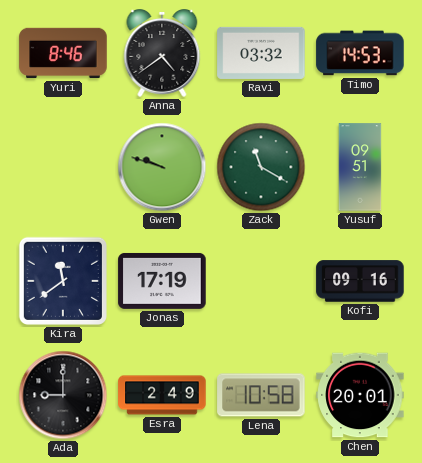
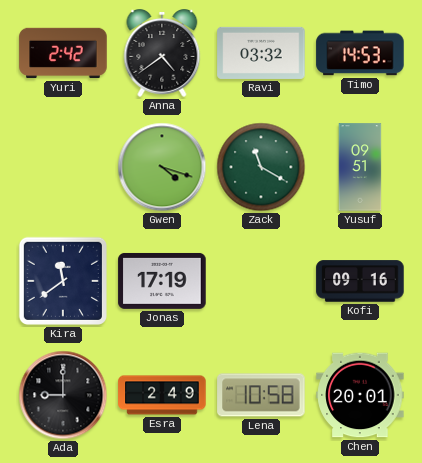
Yuri: 8:46 -> 2:42 (63, 53)
Gwen: 9:48 -> 4:18 (162, 167)
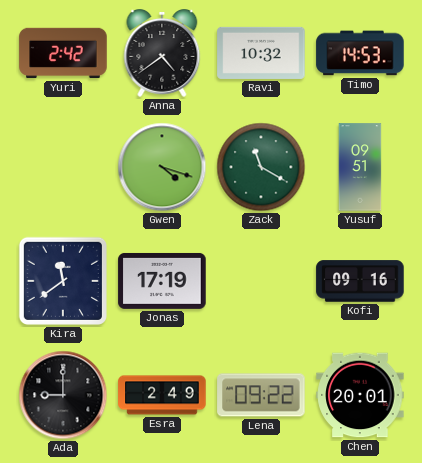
Ravi: 03:32 -> 10:32 (261, 53)
Lena: 10:58 -> 09:22 (261, 395)
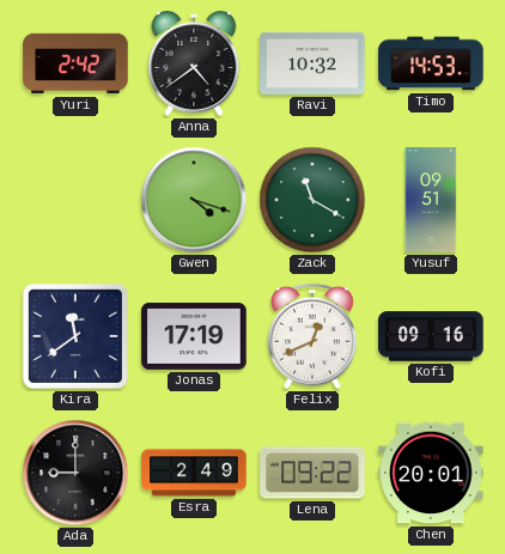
Felix: none -> 12:41 (312, 336)
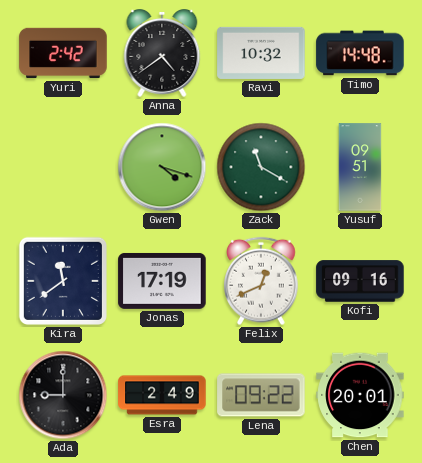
Timo: 14:53 -> 14:48 (360, 53)
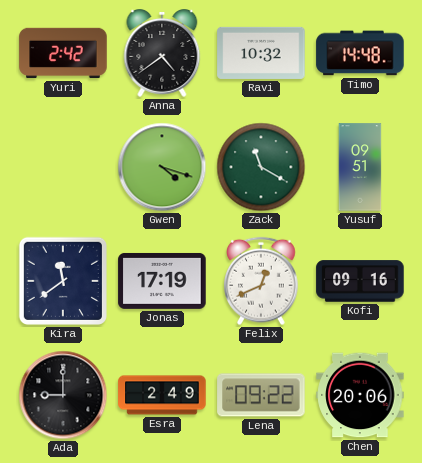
Chen: 20:01 -> 20:06 (360, 395)
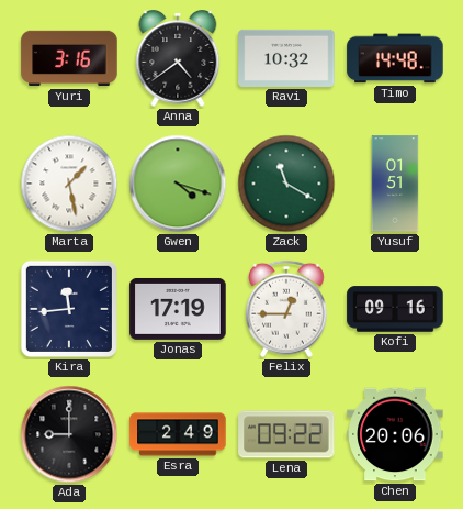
Yuri: 2:42 -> 3:16 (69, 58)
Marta: none -> 1:28 (69, 184)
Yusuf: 09:51 -> 01:51 (395, 184)
Kira: 11:39 -> 11:44 (69, 309)
Felix: 12:41 -> 12:45 (286, 309)
